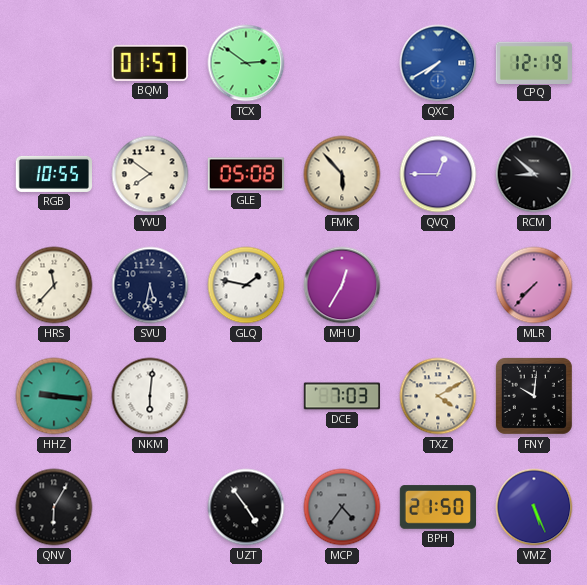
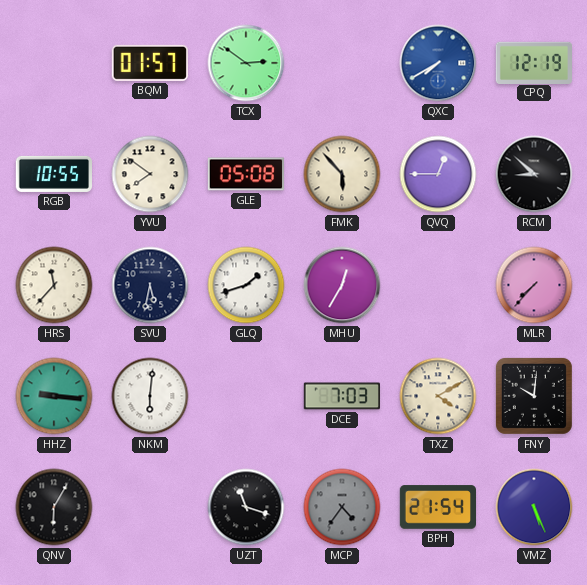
GLQ: 1:47 -> 1:42 (246, 285)
UZT: 4:54 -> 11:18 (246, 507)
BPH: 21:50 -> 21:54 (437, 507)
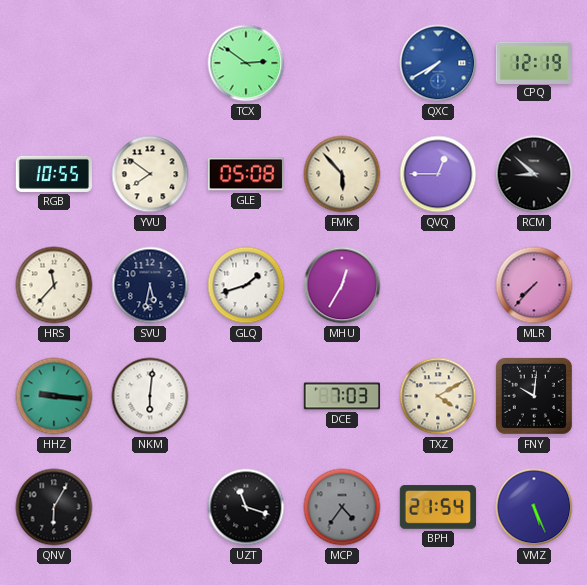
BQM: 01:57 -> none (150, 63)
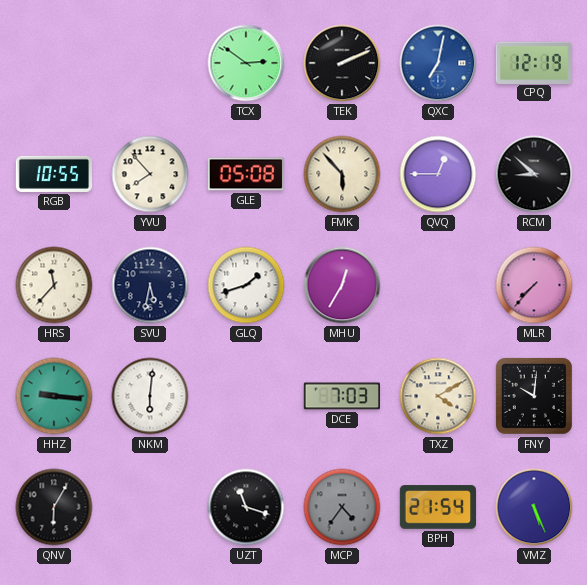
TEK: none -> 2:11 (342, 63)
QXC: 7:40 -> 7:02 (438, 63)
YVU: 7:51 -> 7:53 (150, 174)
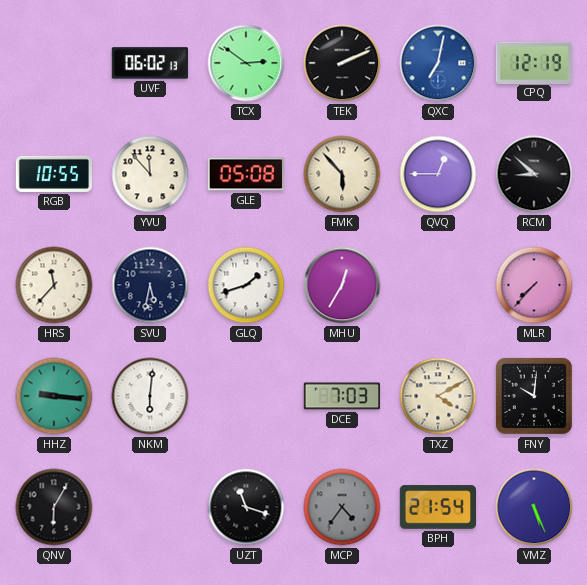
UVF: none -> 06:02 (150, 63)
YVU: 7:53 -> 11:53 (150, 174)
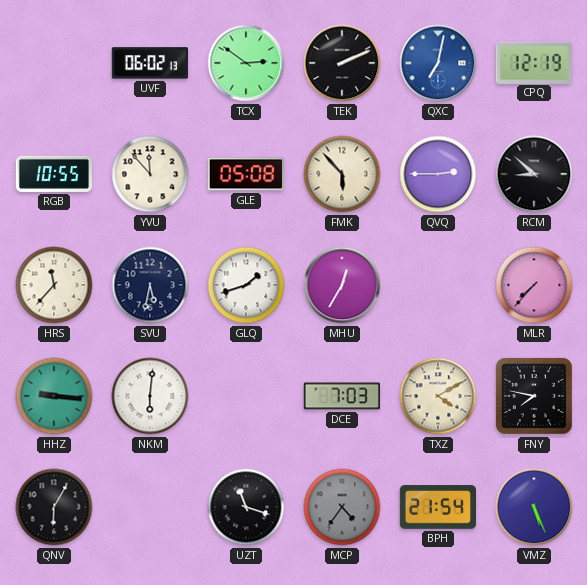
QVQ: 12:45 -> 2:45 (438, 174)
FNY: 10:01 -> 7:47 (534, 396)
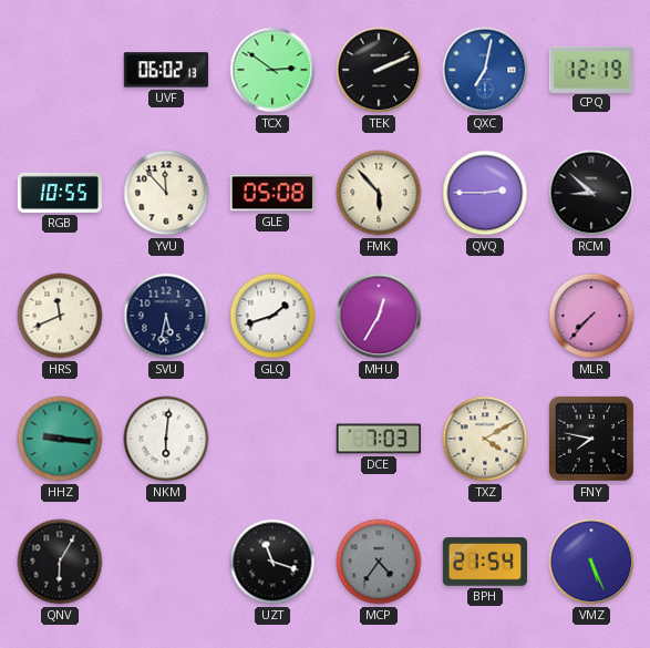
HRS: 11:37 -> 11:41 (60, 316)
